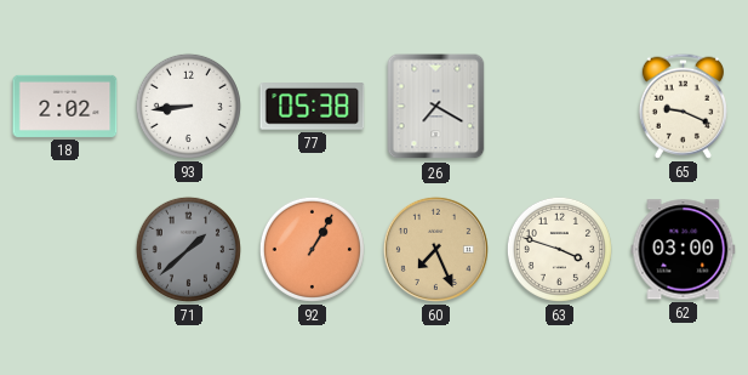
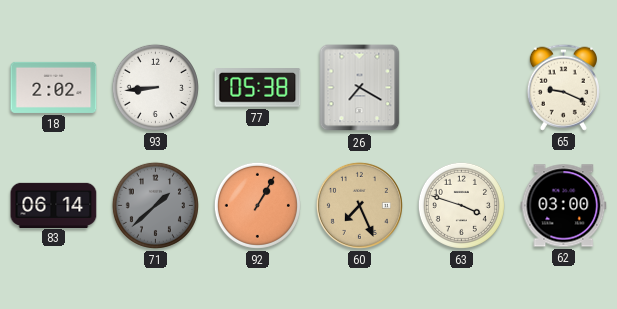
83: none -> 06:14 (54, 205)
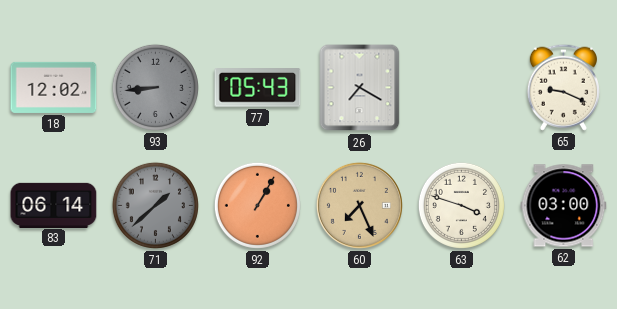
18: 2:02 -> 12:02 (54, 87)
93 dial: white -> grey (155, 87)
77: 05:38 -> 05:43 (258, 88)
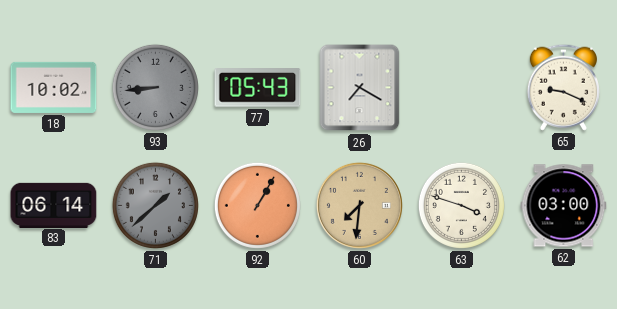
18: 12:02 -> 10:02 (54, 87)
60: 7:26 -> 7:31 (359, 205)
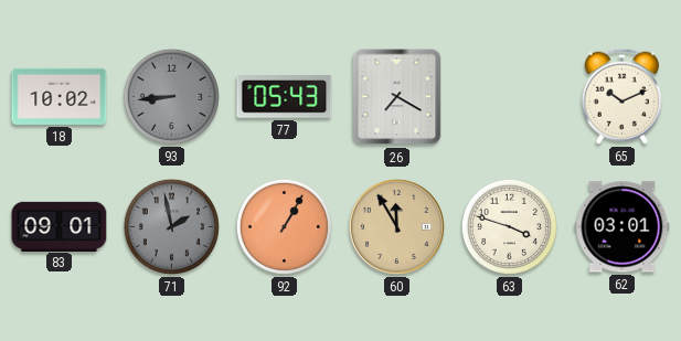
65: 9:19 -> 10:11 (621, 96)
83: 06:14 -> 09:01 (60, 226)
71: 1:38 -> 1:58 (171, 226)
60: 7:31 -> 11:55 (396, 226)
62: 03:00 -> 03:01 (623, 227)
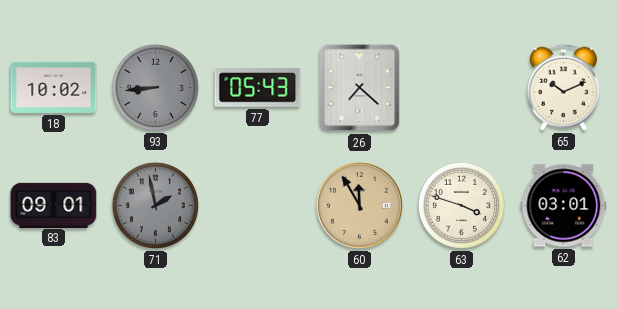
26: 7:20 -> 7:22 (360, 88)
92: 1:05 -> none (284, 226)
